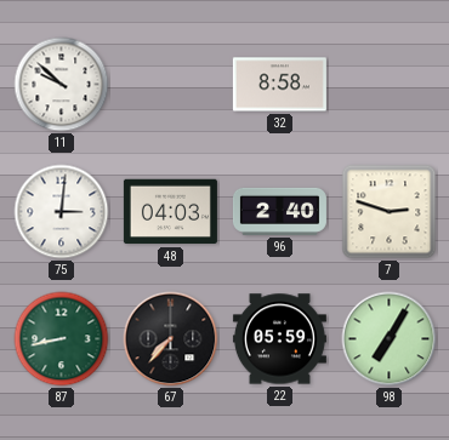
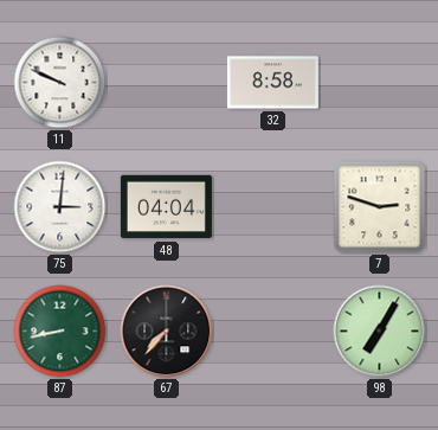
11: 9:52 -> 9:49 (60, 83)
48: 04:03 -> 04:04 (166, 207)
96: 2:40 -> none (279, 211)
22: 05:59 -> none (279, 339)
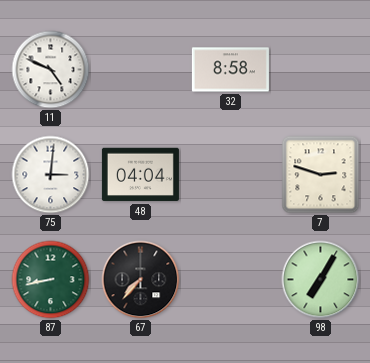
11: 9:49 -> 4:49 (51, 70)
